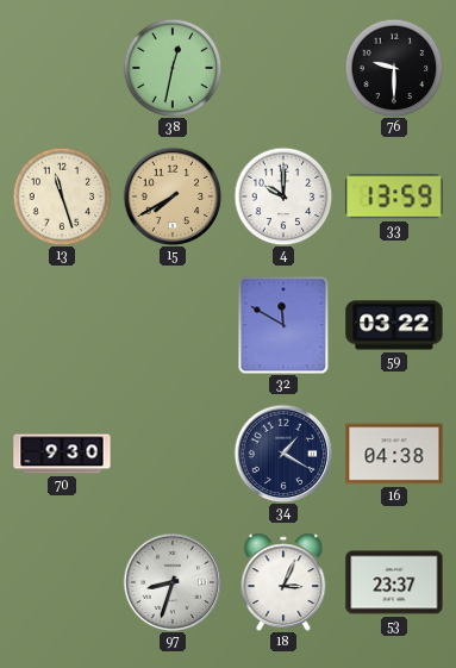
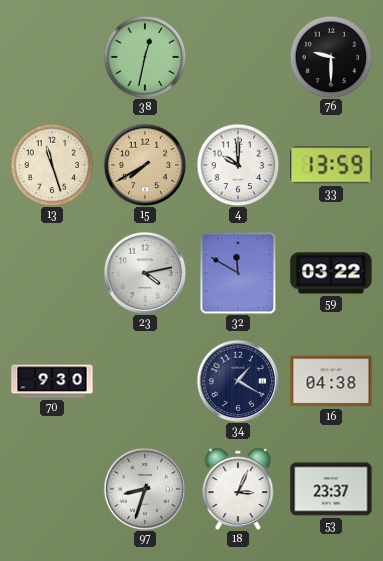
23: none -> 4:13 (145, 273)
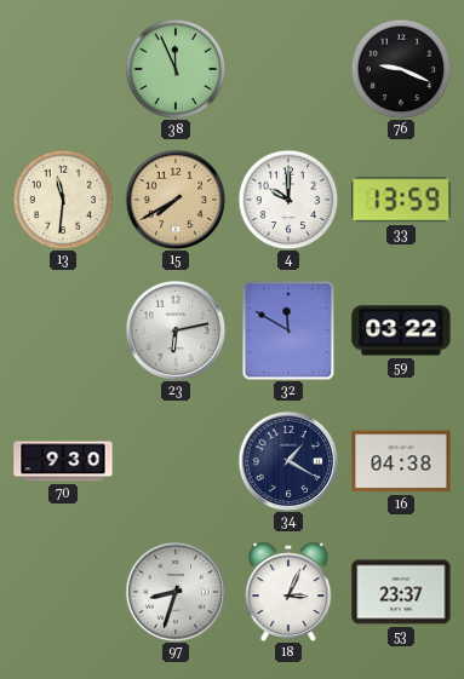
38: 12:32 -> 11:56 (176, 69)
76: 9:30 -> 9:19 (401, 69)
13: 11:27 -> 11:31 (63, 200)
23: 4:13 -> 6:13 (176, 330)
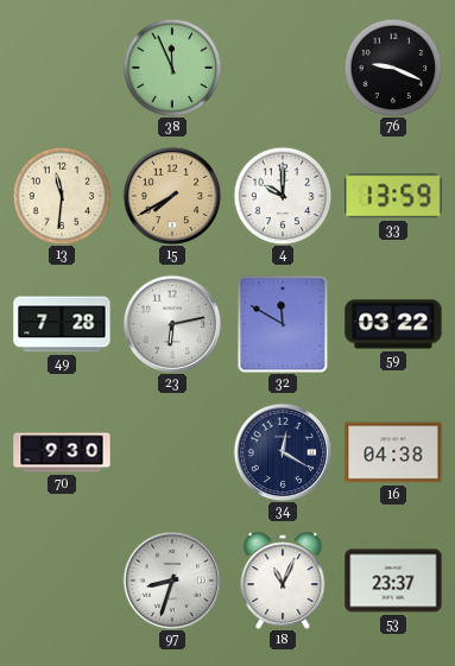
49: none -> 7:28 (62, 324)
34: 1:20 -> 12:20 (283, 452)
18: 3:04 -> 11:04 (283, 579)
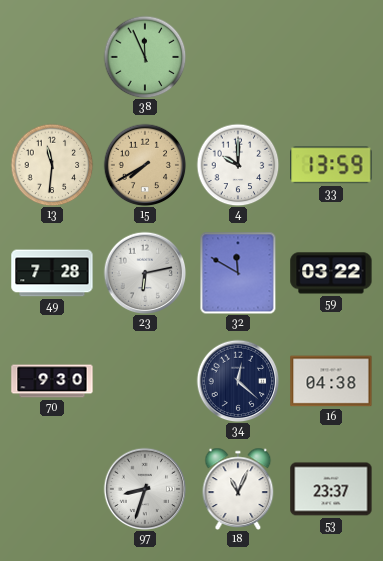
76: 9:19 -> none (393, 68)
34: 12:20 -> 12:22 (238, 381)
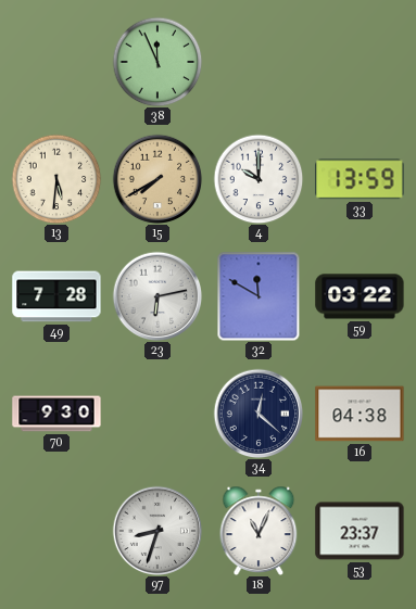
13: 11:31 -> 5:31 (56, 179)
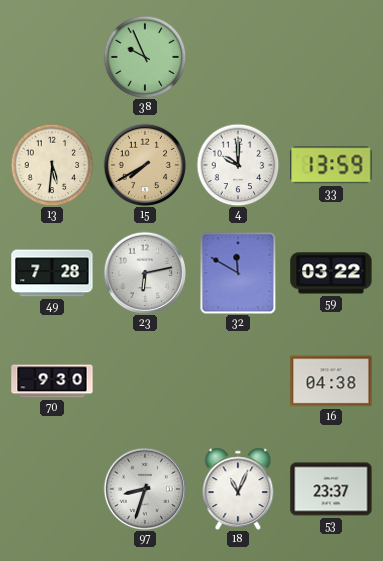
38: 11:56 -> 9:56 (145, 57)
34: 12:22 -> none (259, 414)
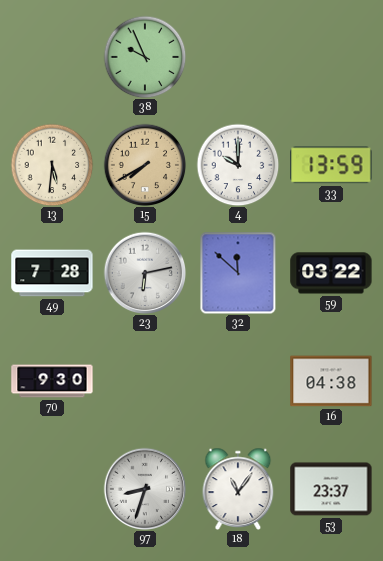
32: 11:50 -> 11:52 (238, 273)
18: 11:04 -> 11:06 (238, 488)
